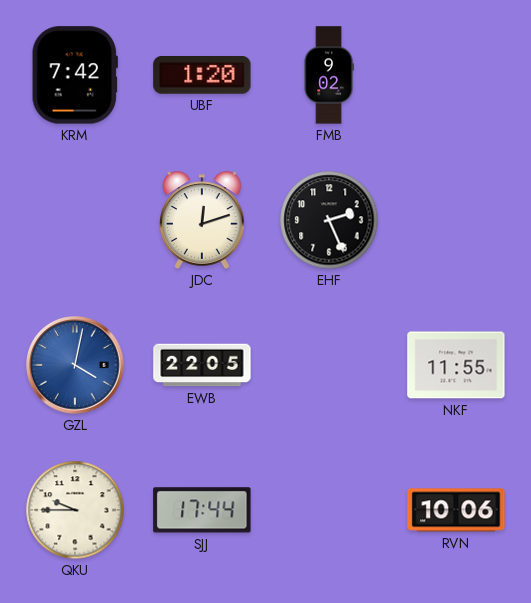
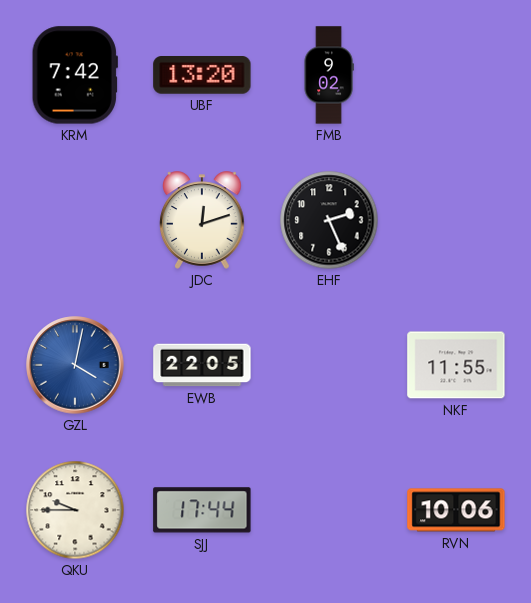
UBF: 1:20 -> 13:20 (202, 75)
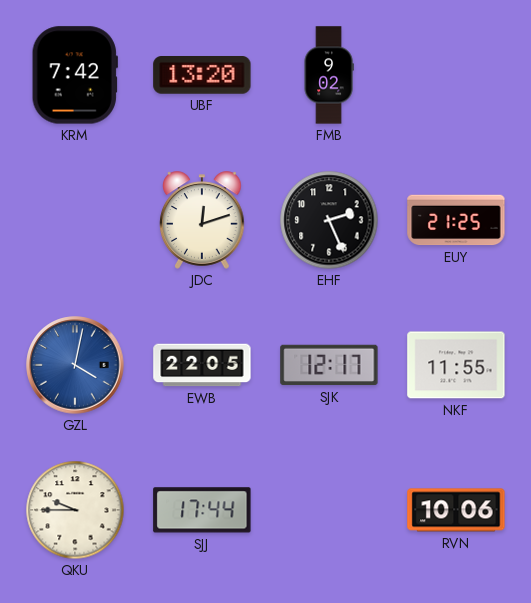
EUY: none -> 21:25 (456, 220)
SJK: none -> 12:17 (329, 365)
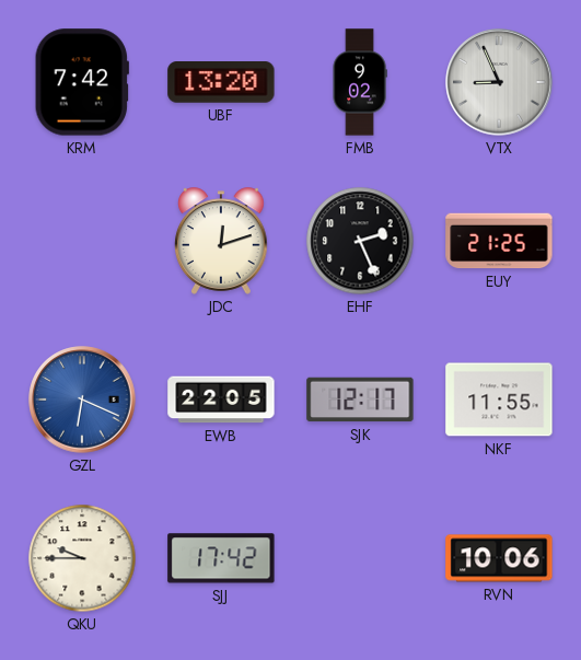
VTX: none -> 8:56 (499, 82)
GZL: 4:02 -> 6:19 (82, 400)
SJJ: 17:44 -> 17:42 (221, 558)
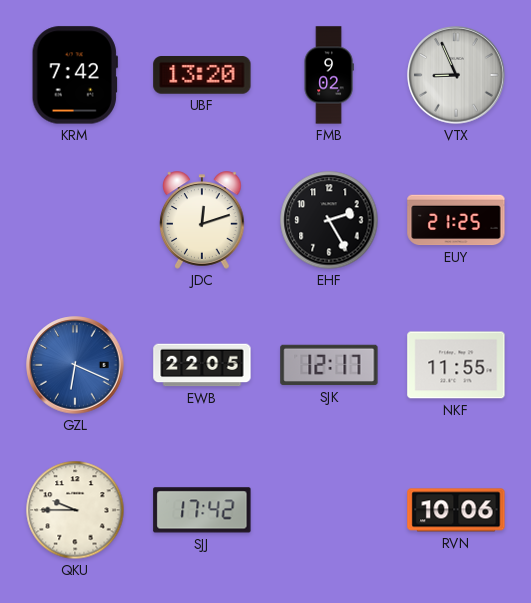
EHF: 2:26 -> 2:25 (329, 220)
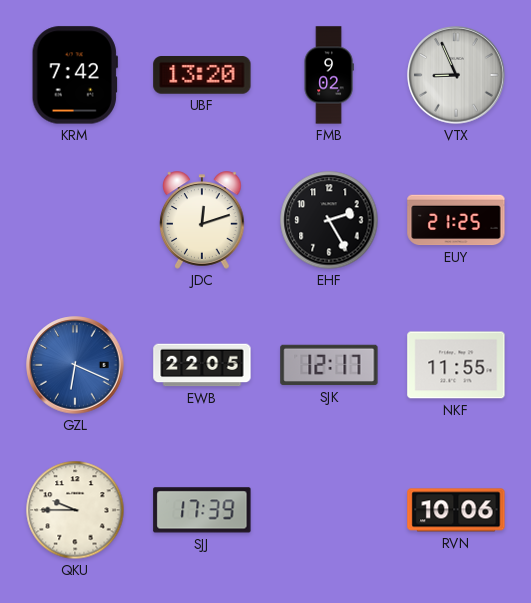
SJJ: 17:42 -> 17:39 (202, 510)
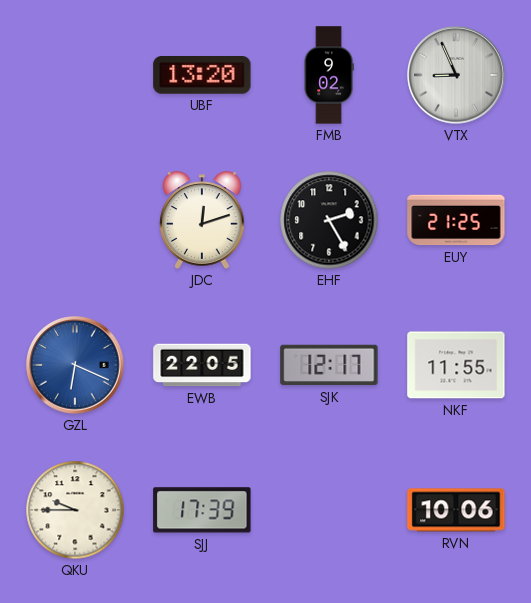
KRM: 7:42 -> none (75, 75)
